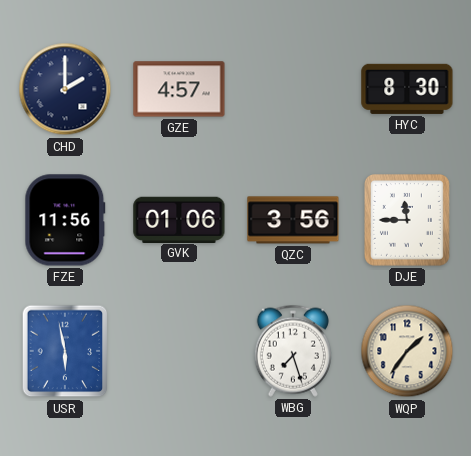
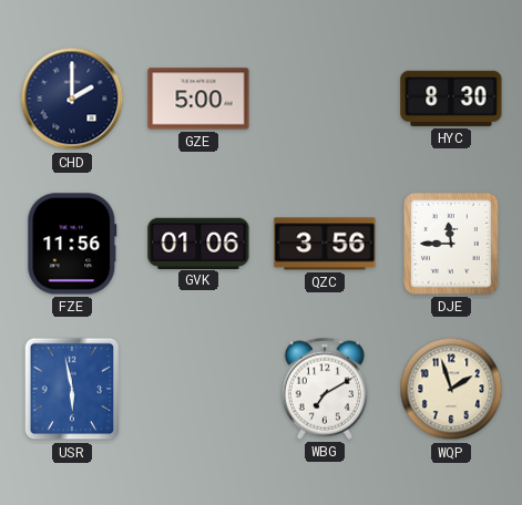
GZE: 4:57 -> 5:00 (198, 99)
WBG: 7:27 -> 7:10 (325, 389)
WQP: 1:36 -> 1:57 (451, 389)
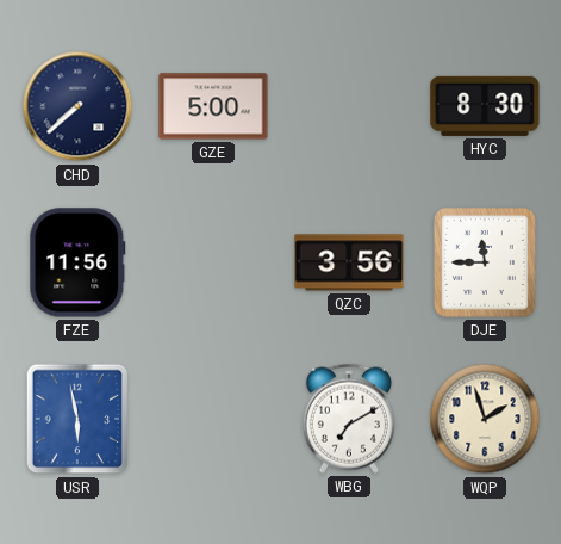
CHD: 2:00 -> 7:38 (77, 106)
GVK: 01:06 -> none (198, 243)
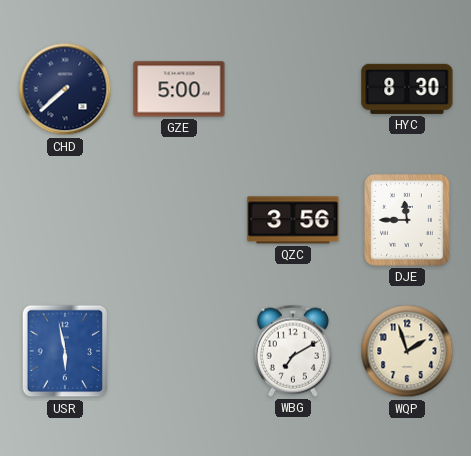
FZE: 11:56 -> none (77, 262)
